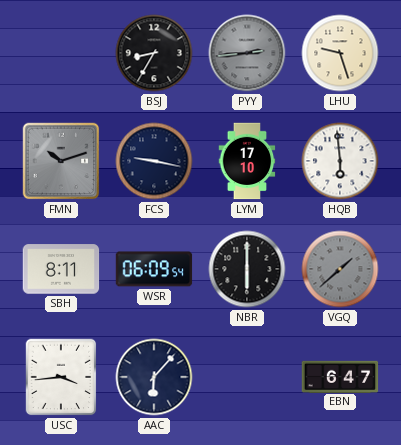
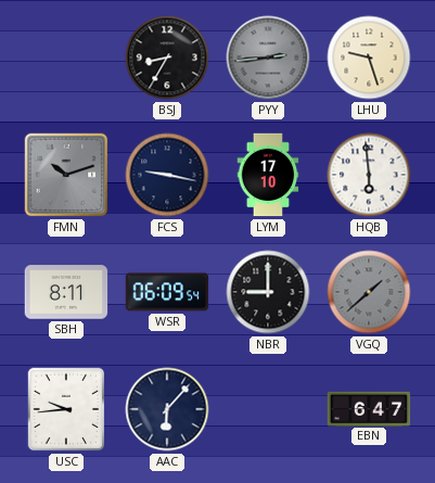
NBR: 6:00 -> 9:00 (268, 292)
USC: 3:44 -> 9:44 (66, 409)
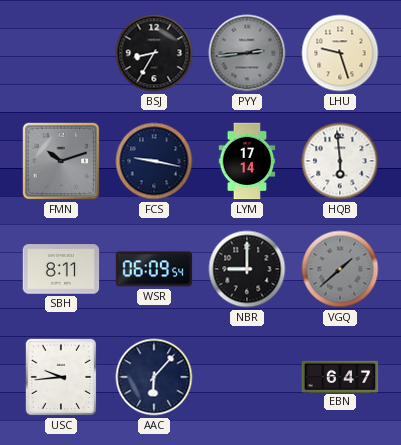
LYM: 17:10 -> 17:14 (247, 161)
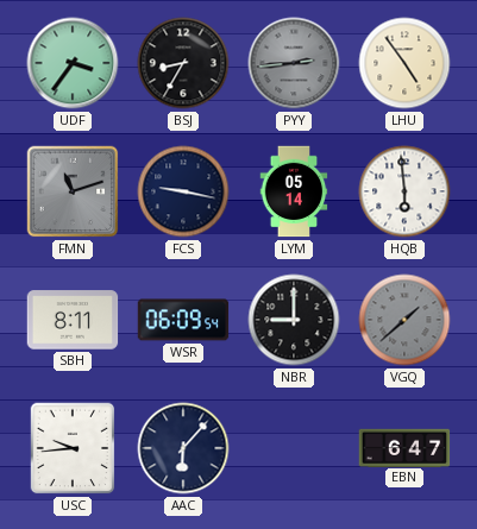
UDF: none -> 3:36 (73, 63)
LHU: 9:27 -> 4:54 (404, 63)
FMN: 10:12 -> 11:12 (73, 191)
LYM: 17:14 -> 05:14 (294, 191)
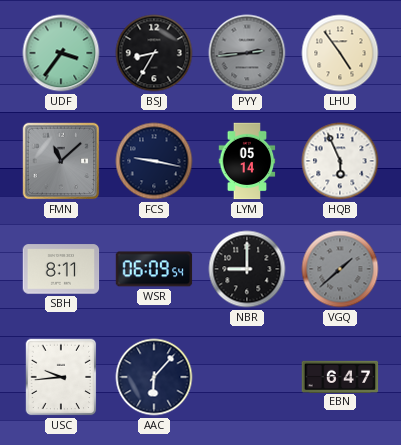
FMN: 11:12 -> 11:08 (61, 161)
HQB: 5:59 -> 5:56 (340, 161)
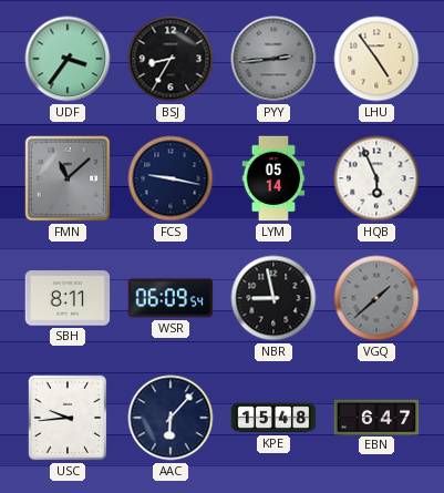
NBR: 9:00 -> 8:58 (273, 298)
KPE: none -> 15:48 (273, 418)
